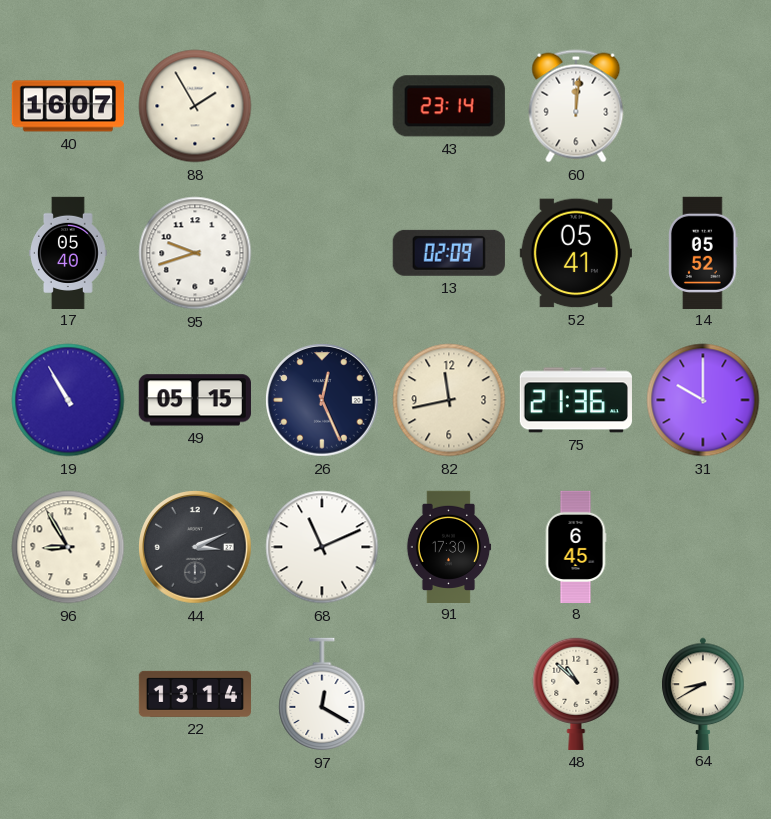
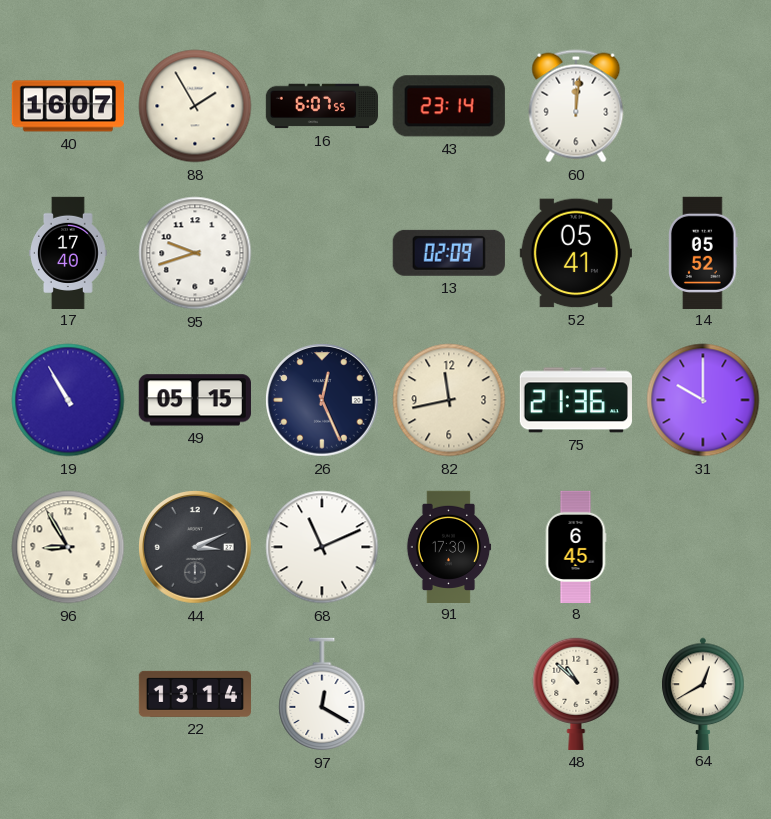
16: none -> 6:07 (322, 106)
17: 05:40 -> 17:40 (69, 252)
64: 8:40 -> 12:40 (703, 693)
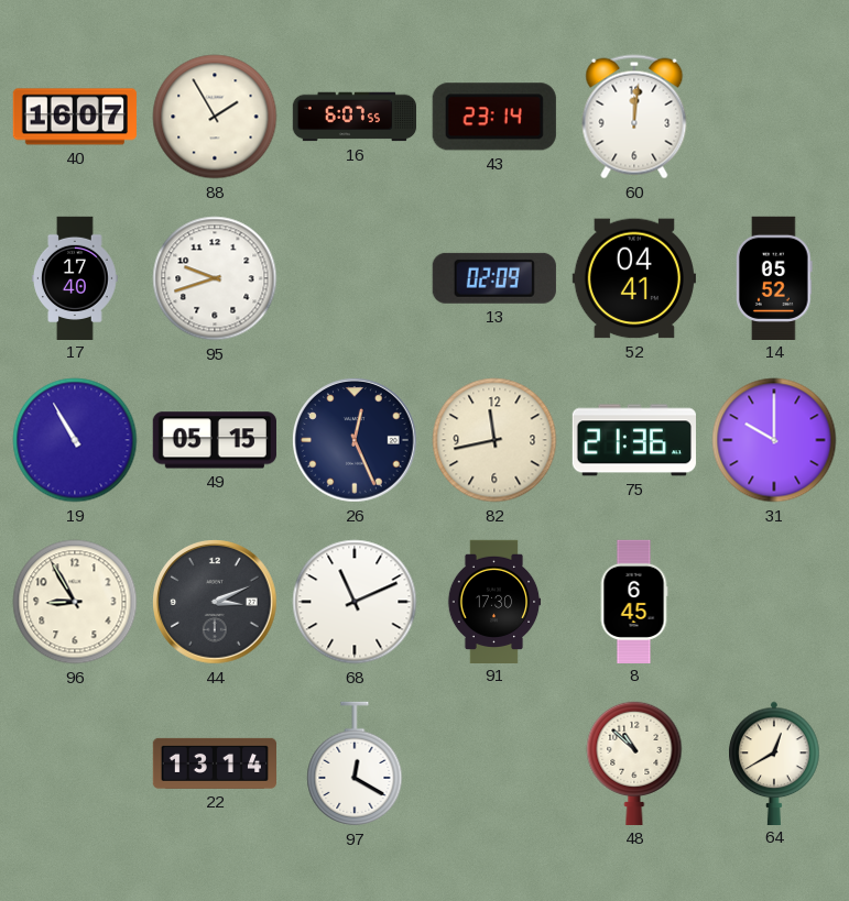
52: 05:41 -> 04:41 (634, 278)
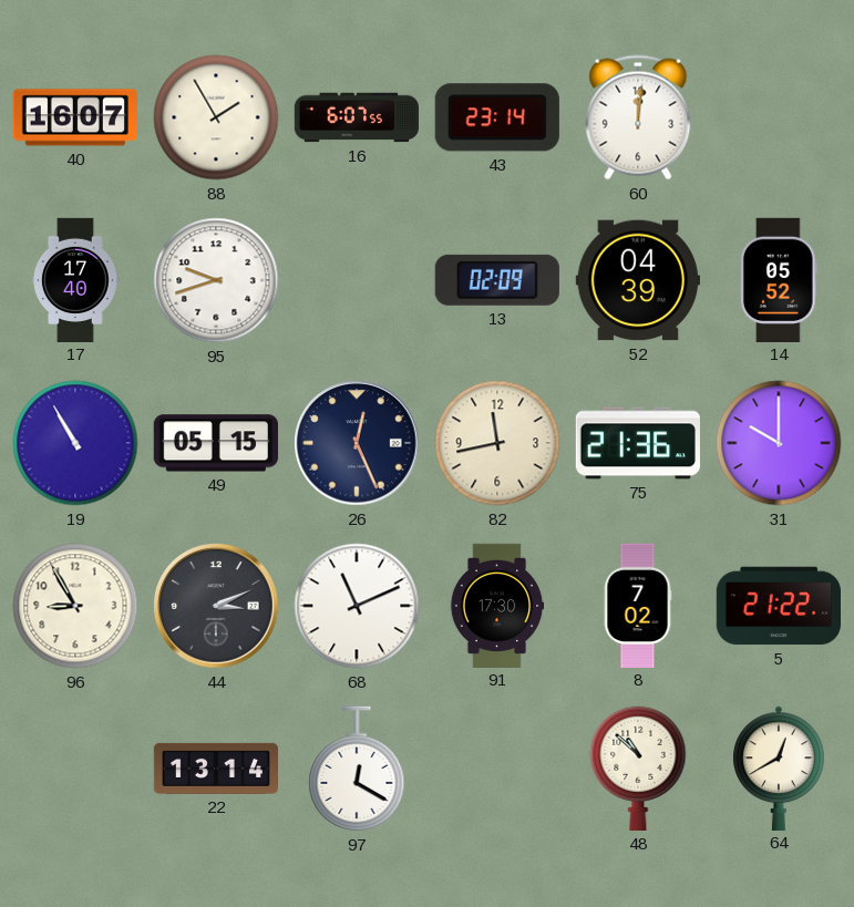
52: 04:41 -> 04:39 (638, 280)
8: 6:45 -> 7:02 (638, 605)
5: none -> 21:22 (778, 606)
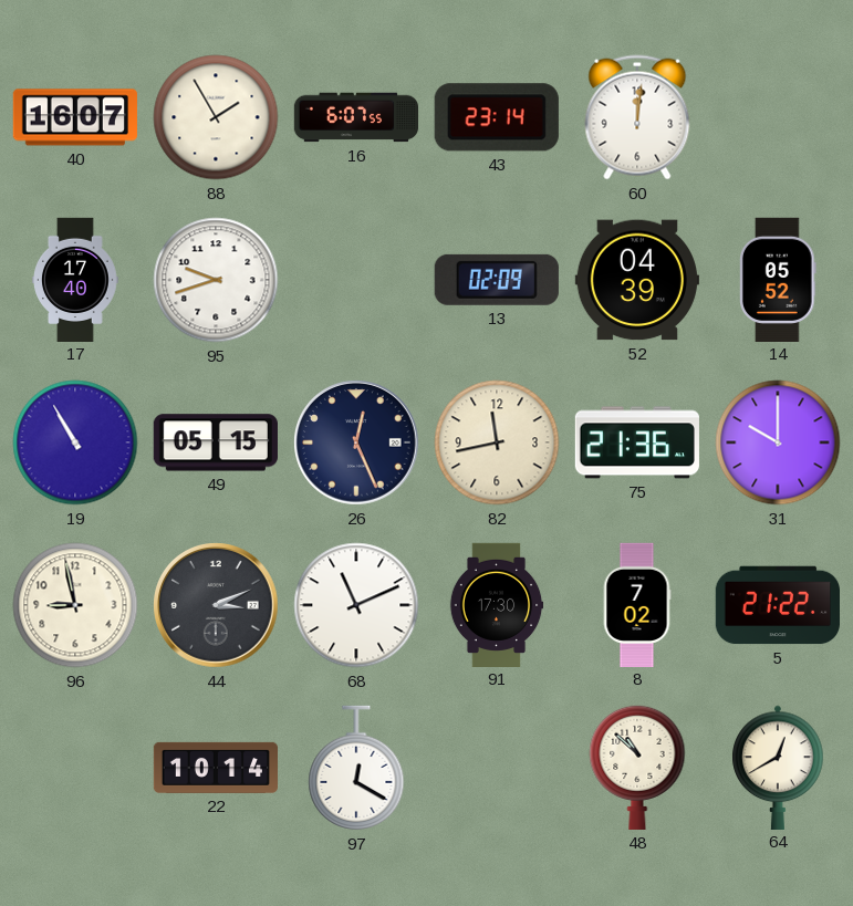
96: 8:55 -> 8:58 (75, 605)
22: 13:14 -> 10:14 (215, 768)
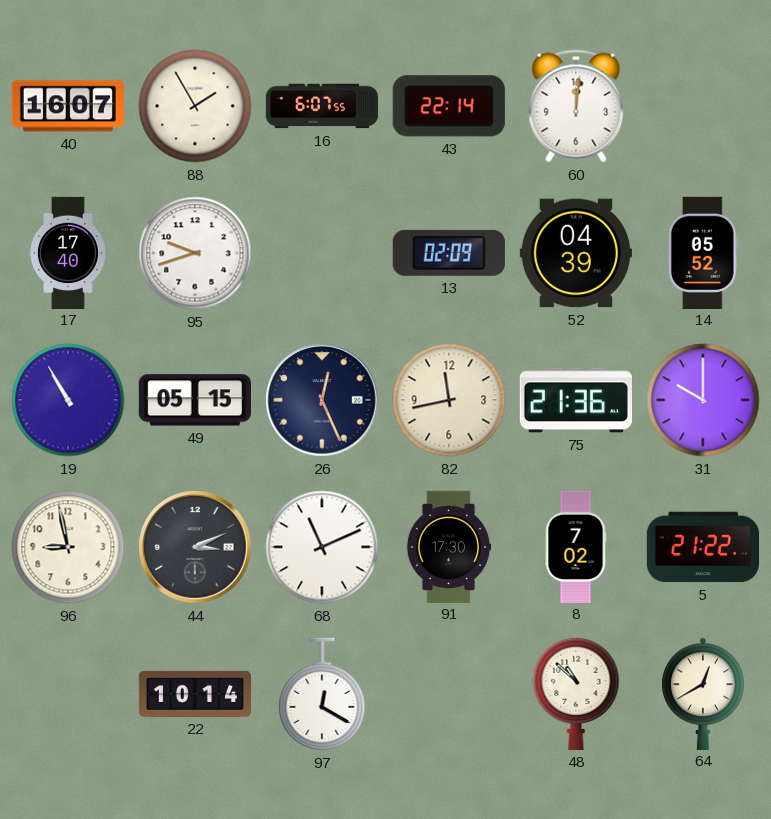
43: 23:14 -> 22:14 (449, 106)
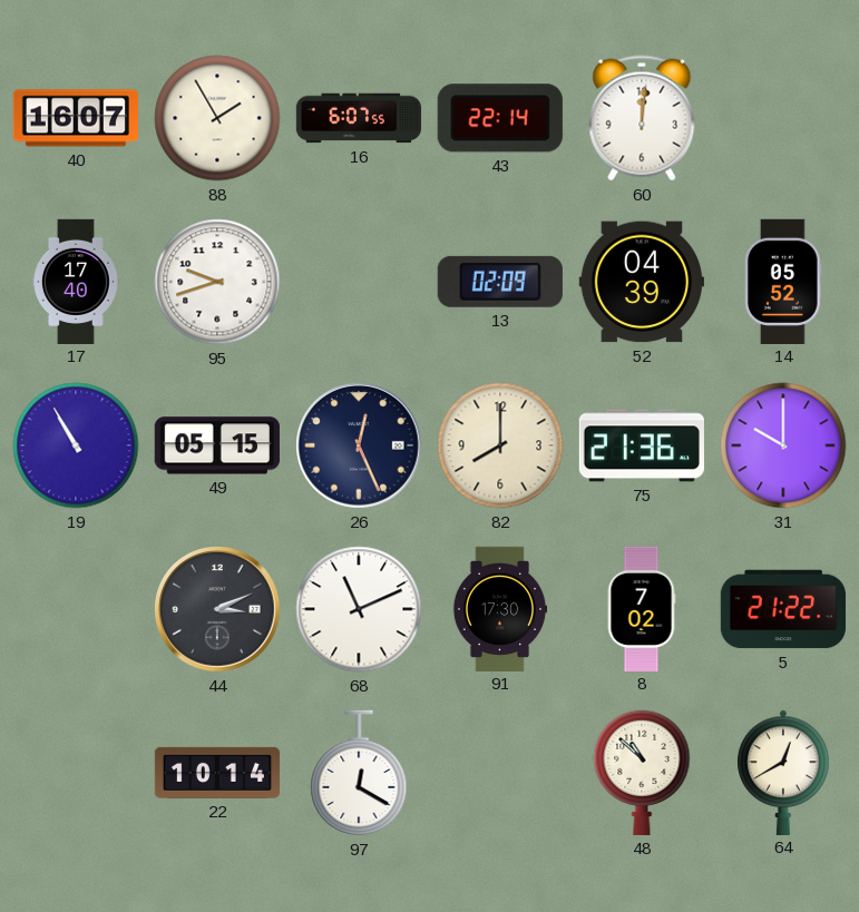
82: 11:43 -> 8:00 (500, 445)
96: 8:58 -> none (68, 547)
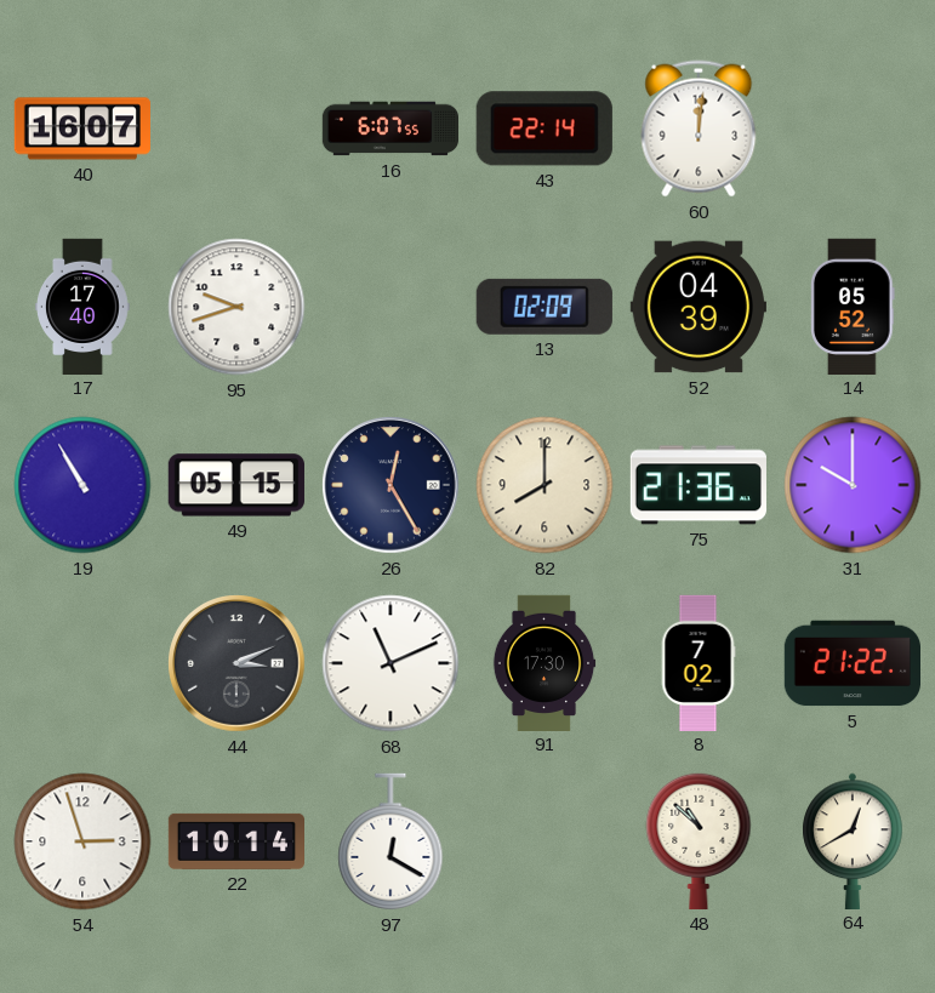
88: 1:55 -> none (217, 118)
26: 12:26 -> 12:25 (390, 485)
54: none -> 2:57 (82, 841)
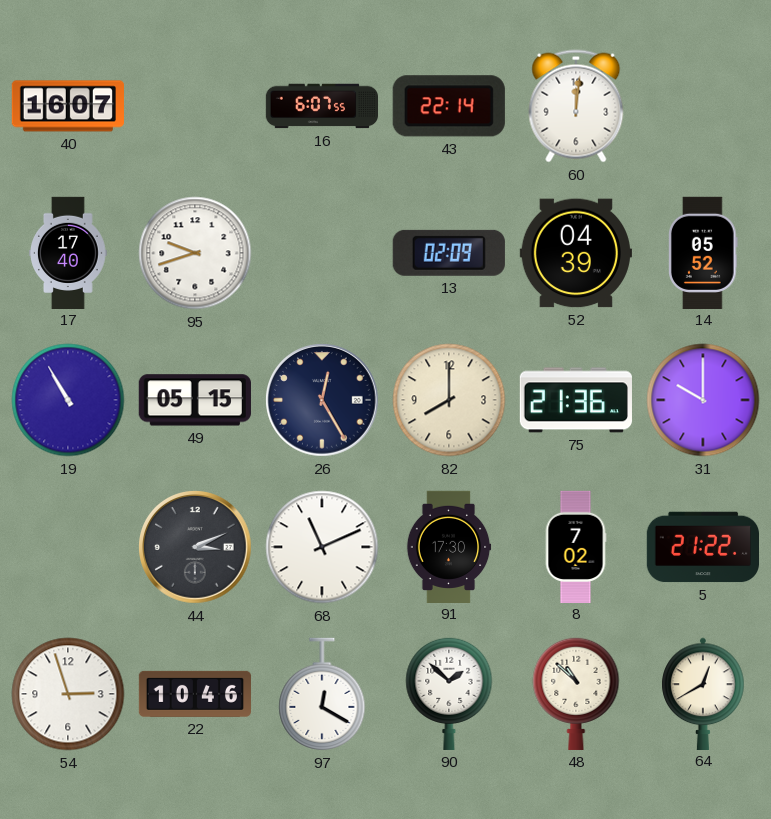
22: 10:14 -> 10:46 (194, 694)
90: none -> 1:52 (449, 693)
